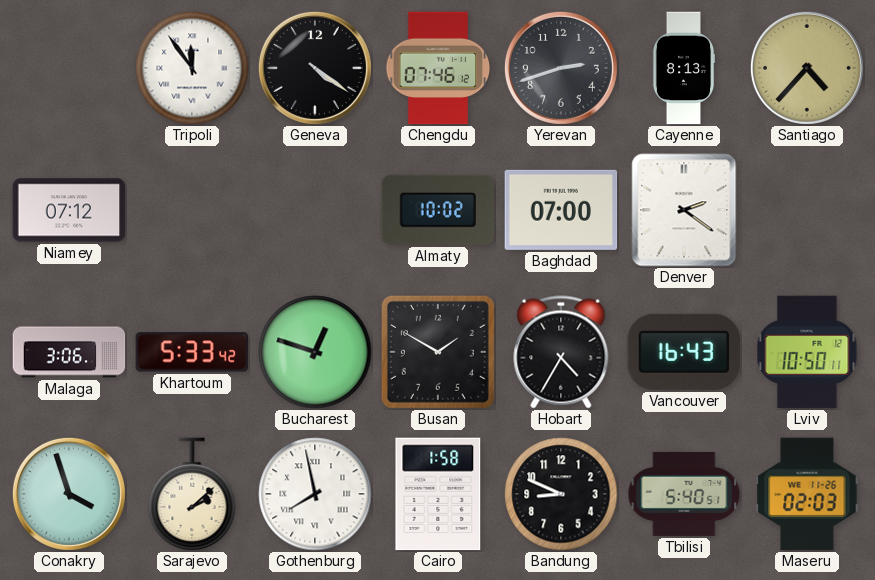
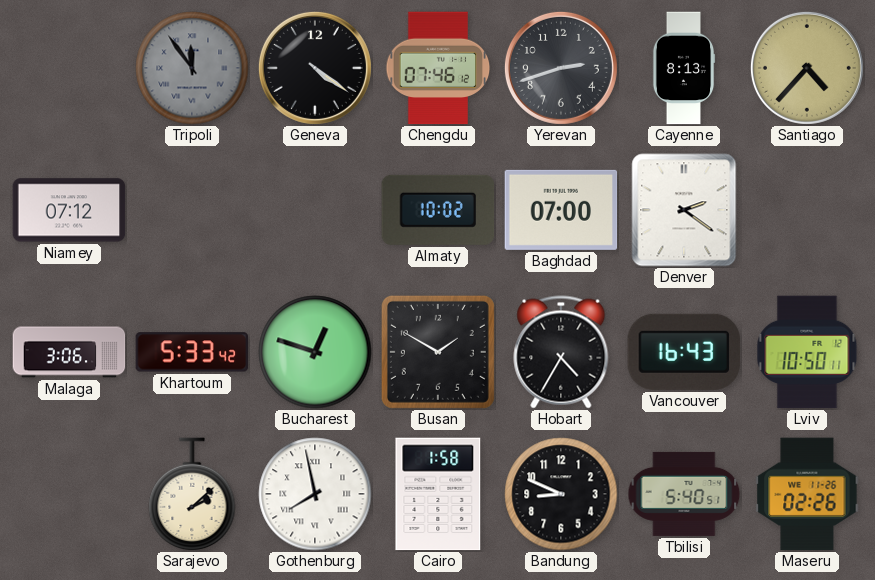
Tripoli dial: white -> grey (192, 68)
Conakry: 3:57 -> none (69, 494)
Maseru: 02:03 -> 02:26 (807, 494)
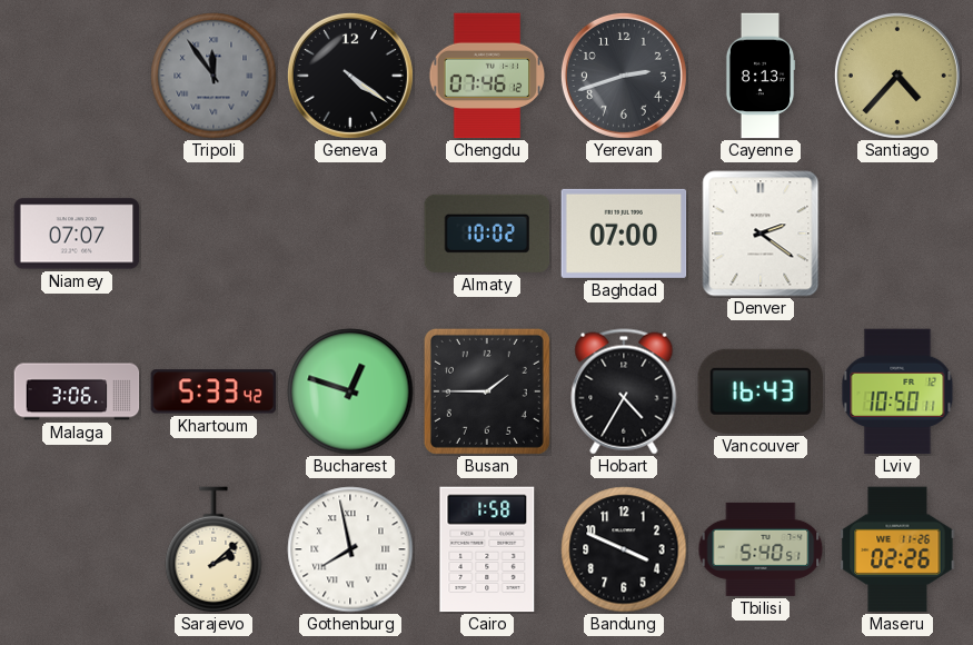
Niamey: 07:12 -> 07:07 (77, 234)
Busan: 1:50 -> 1:45 (487, 391)
Bandung: 8:49 -> 3:49 (624, 549)
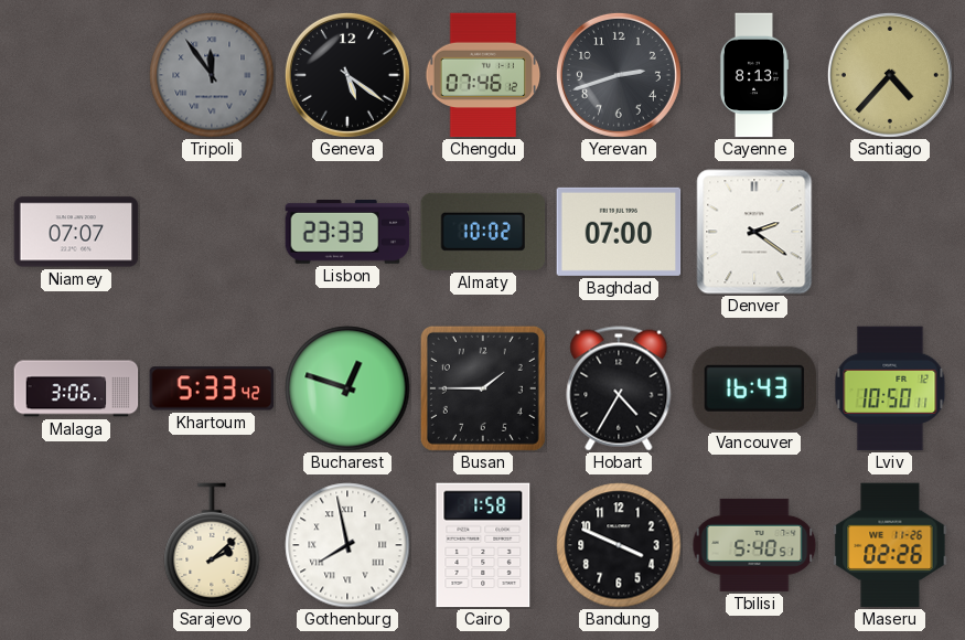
Geneva: 4:21 -> 5:21 (347, 75)
Lisbon: none -> 23:33 (347, 233)
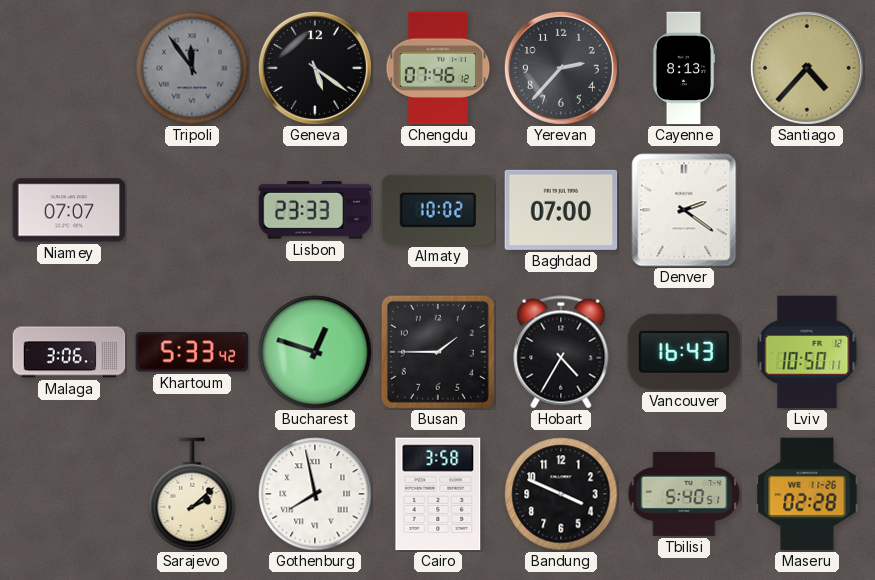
Yerevan: 2:42 -> 2:37 (561, 68)
Cairo: 1:58 -> 3:58 (438, 494)
Maseru: 02:26 -> 02:28 (807, 494)
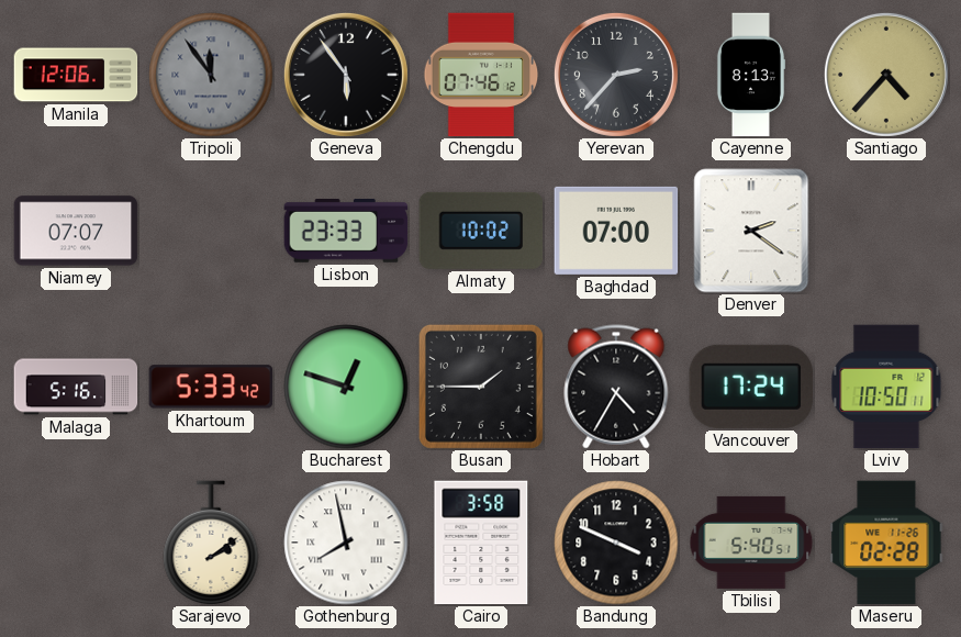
Manila: none -> 12:06 (76, 75)
Geneva: 5:21 -> 5:54 (346, 75)
Malaga: 3:06 -> 5:16 (76, 387)
Vancouver: 16:43 -> 17:24 (751, 387)
Sarajevo: 2:08 -> 2:09 (211, 543)
